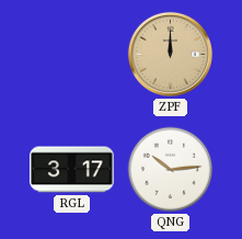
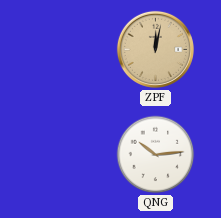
ZPF: 12:00 -> 12:02 (155, 49)
RGL: 3:17 -> none (72, 170)
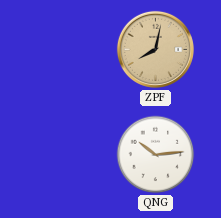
ZPF: 12:02 -> 8:02 (155, 49)
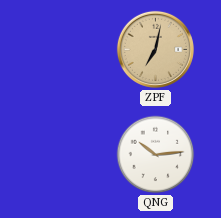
ZPF: 8:02 -> 7:02 (155, 49)
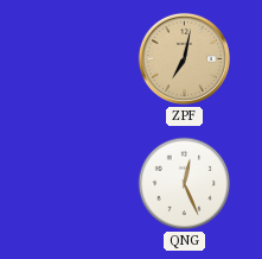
QNG: 10:14 -> 12:26 (185, 184)
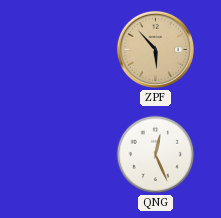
ZPF: 7:02 -> 5:53 (155, 49)
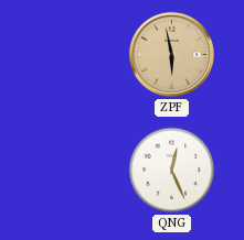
ZPF: 5:53 -> 5:58 (171, 54)
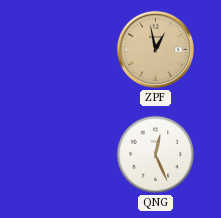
ZPF: 5:58 -> 12:58 (155, 49)
